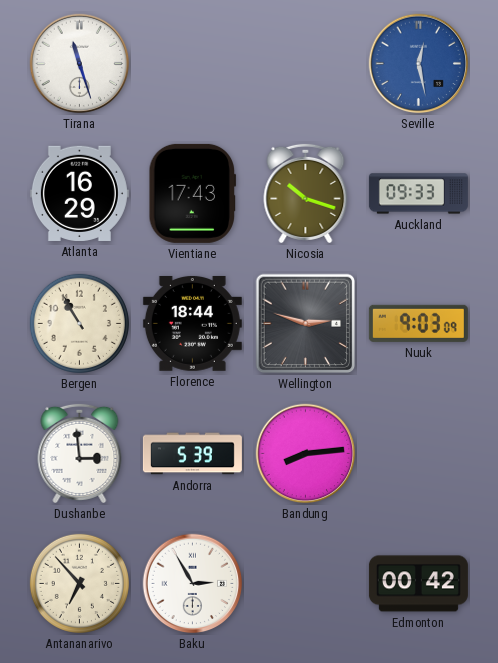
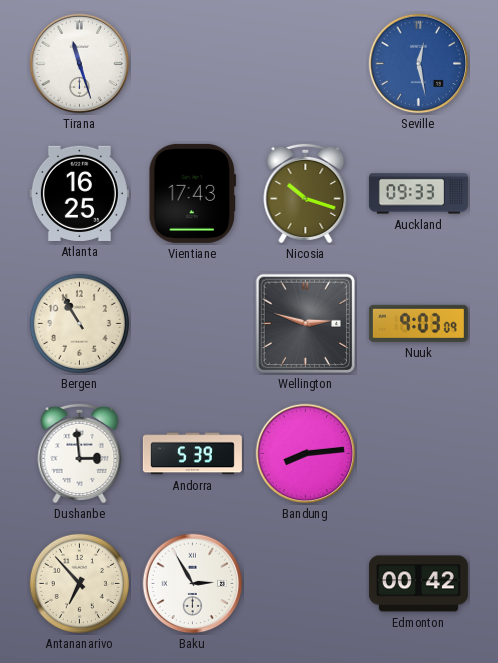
Atlanta: 16:29 -> 16:25 (79, 193)
Florence: 18:44 -> none (192, 323)
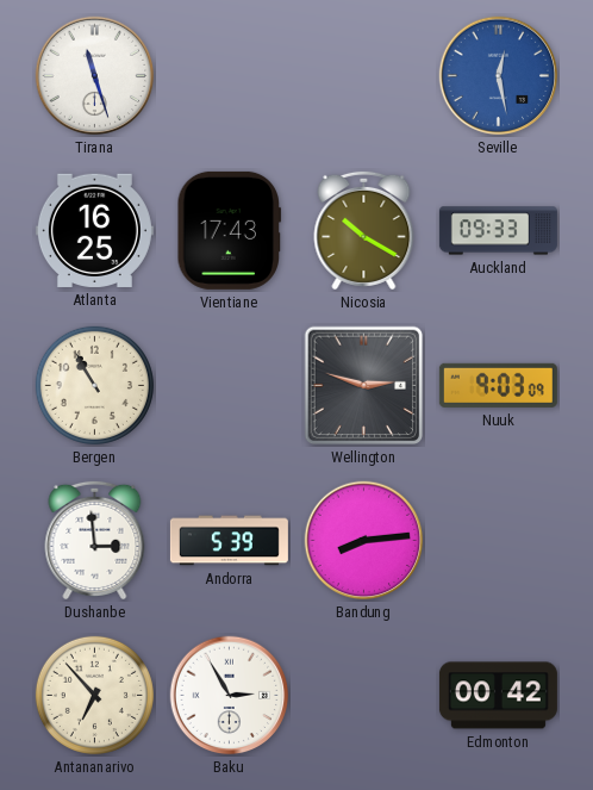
Nicosia: 10:18 -> 10:20 (364, 230)
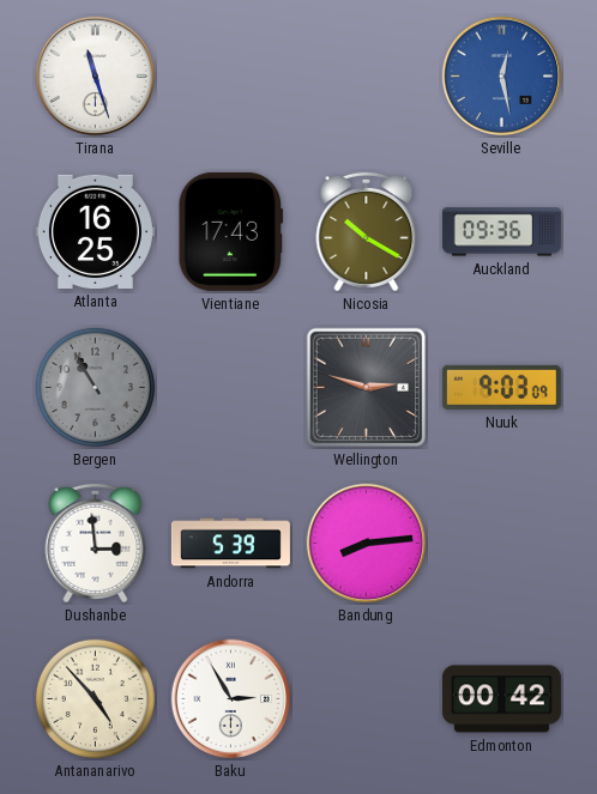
Auckland: 09:33 -> 09:36 (501, 232)
Bergen dial: cream -> grey (95, 387)
Antananarivo: 6:53 -> 4:53 (95, 698)
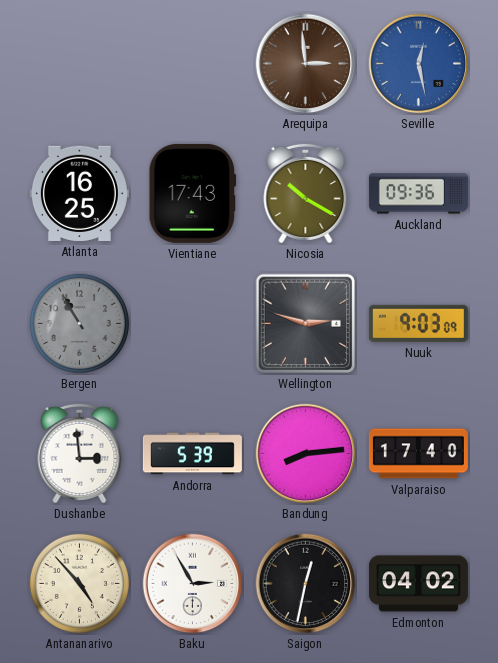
Tirana: 11:27 -> none (96, 77)
Arequipa: none -> 2:59 (306, 64)
Valparaiso: none -> 17:40 (418, 454)
Saigon: none -> 12:32 (306, 584)
Edmonton: 00:42 -> 04:02 (418, 584)
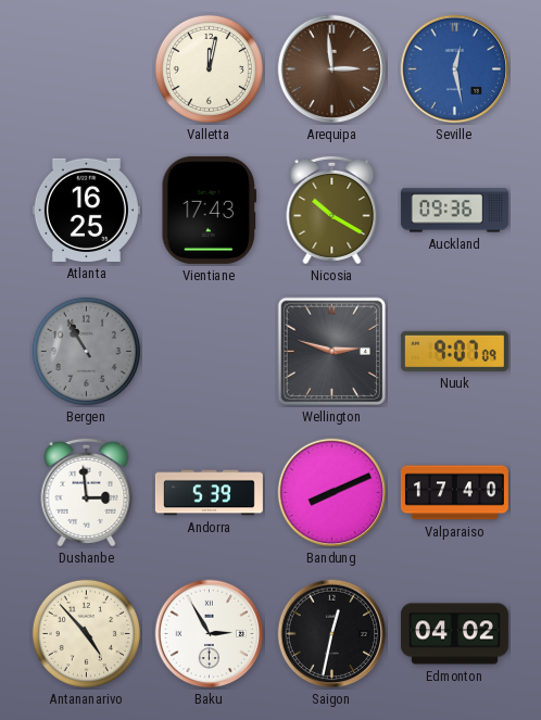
Valletta: none -> 12:02 (209, 68)
Nuuk: 9:03 -> 9:07 (454, 351)
Bandung: 8:14 -> 8:11 (332, 493)
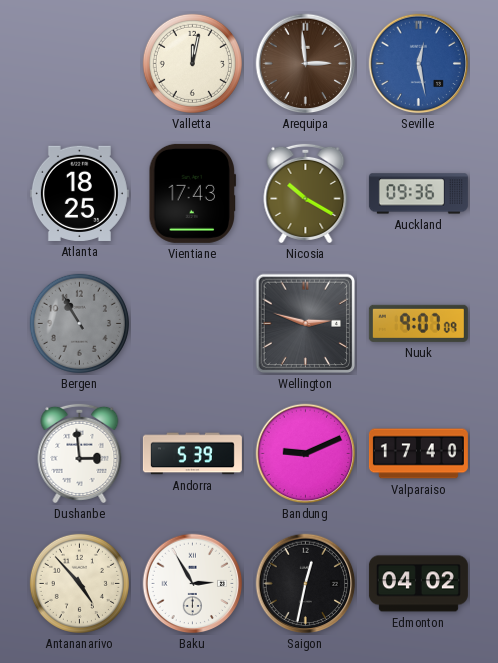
Atlanta: 16:25 -> 18:25 (79, 193)
Bandung: 8:11 -> 9:11 (306, 454)
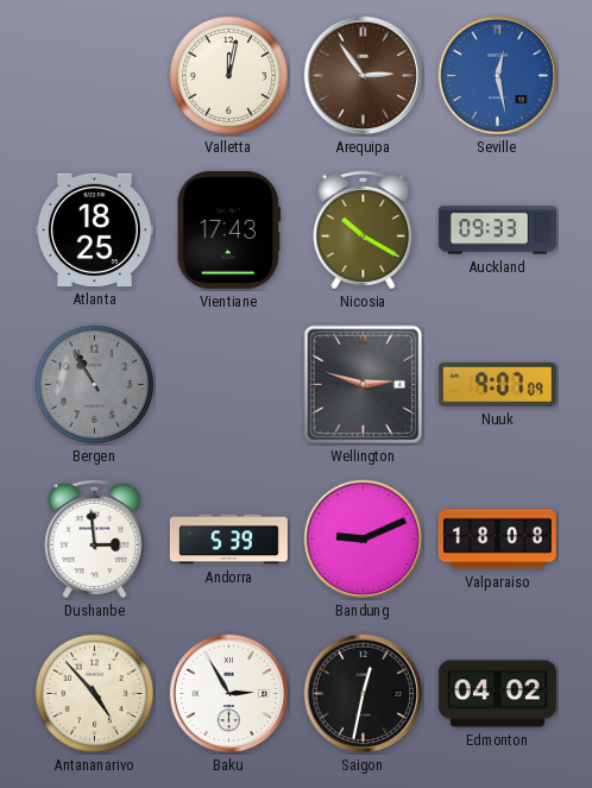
Arequipa: 2:59 -> 2:54 (364, 76)
Auckland: 09:36 -> 09:33 (497, 231)
Valparaiso: 17:40 -> 18:08 (497, 540)
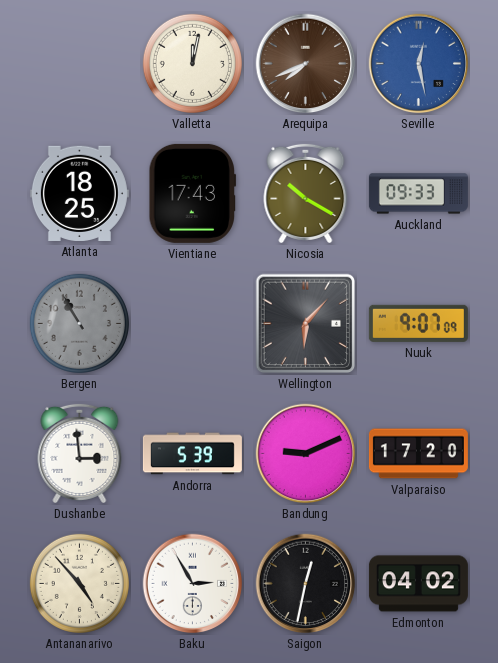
Arequipa: 2:54 -> 7:41 (306, 64)
Wellington: 2:48 -> 6:07 (306, 324)
Valparaiso: 18:08 -> 17:20 (418, 454)
